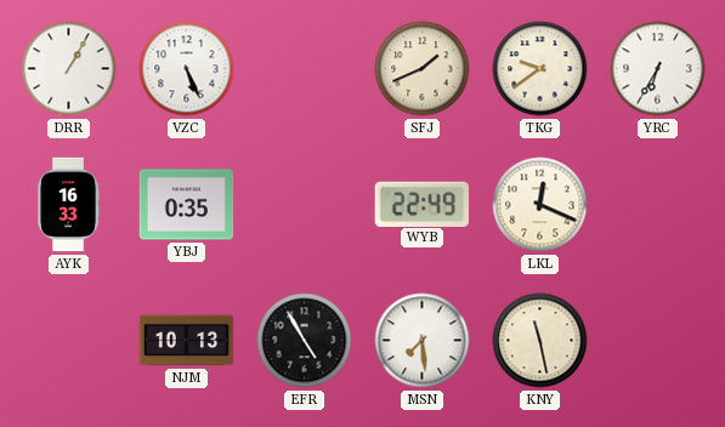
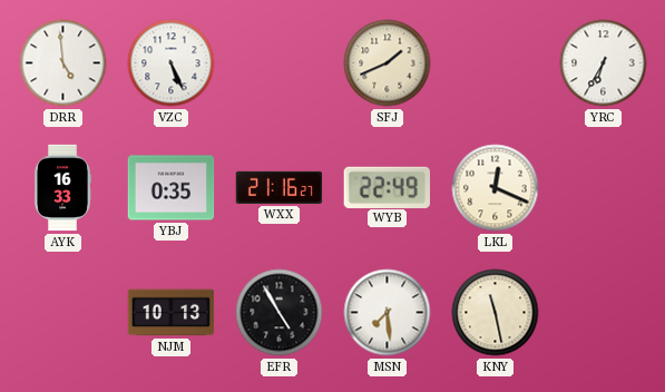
DRR: 1:05 -> 4:59 (63, 63)
TKG: 9:39 -> none (540, 69)
WXX: none -> 21:16 (280, 187)
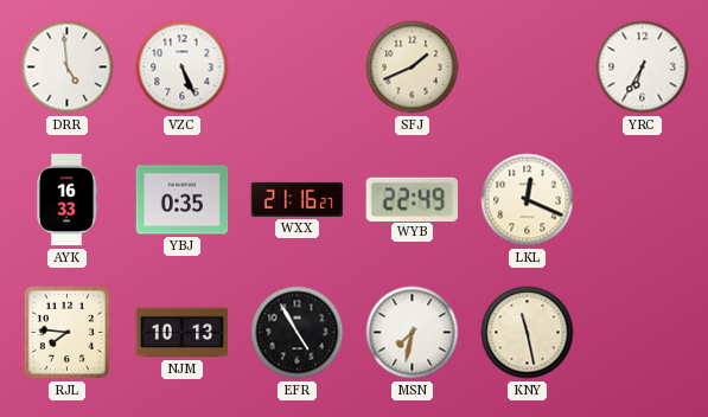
RJL: none -> 7:46 (66, 332)
MSN: 7:29 -> 7:32 (413, 333)
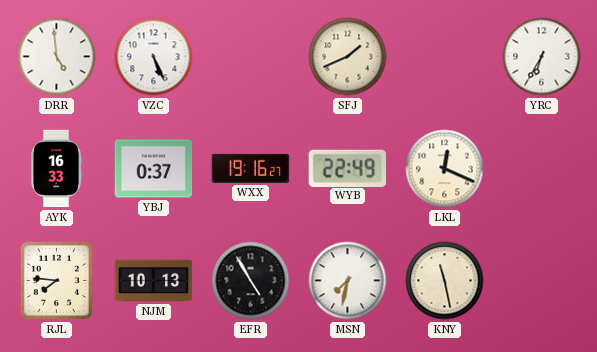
YBJ: 0:35 -> 0:37 (154, 169)
WXX: 21:16 -> 19:16 (251, 168)
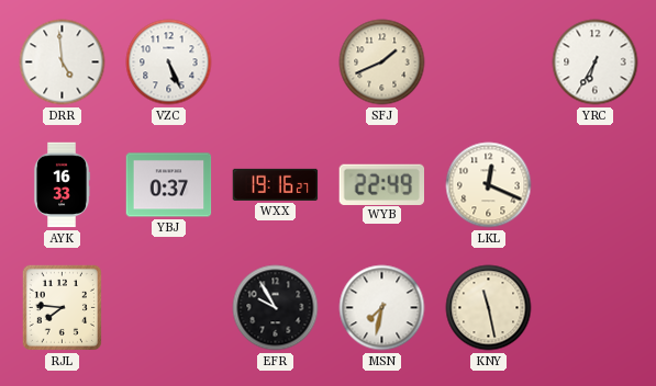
NJM: 10:13 -> none (154, 281)
EFR: 4:55 -> 9:55 (276, 308)
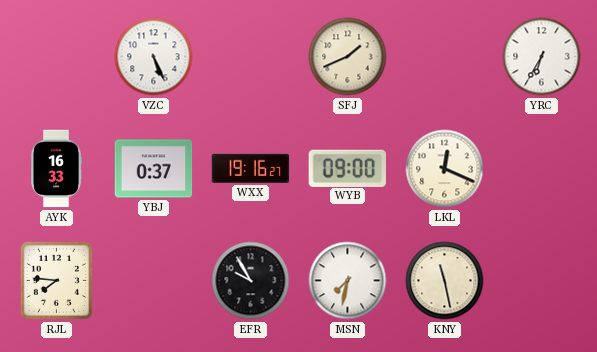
DRR: 4:59 -> none (63, 63)
WYB: 22:49 -> 09:00 (347, 168)
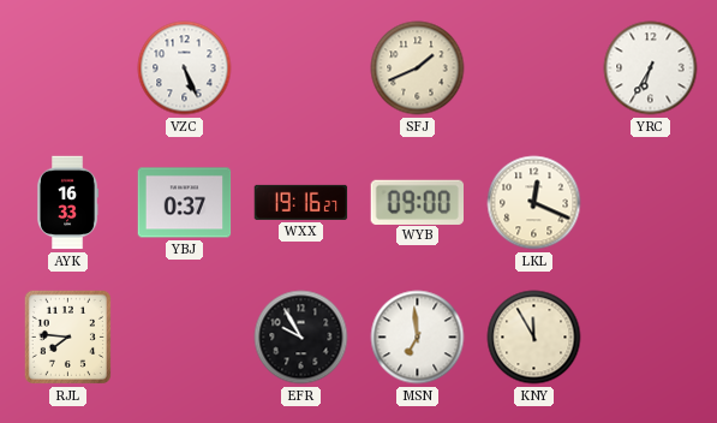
MSN: 7:32 -> 6:59 (418, 338)
KNY: 11:28 -> 11:55 (534, 338)
